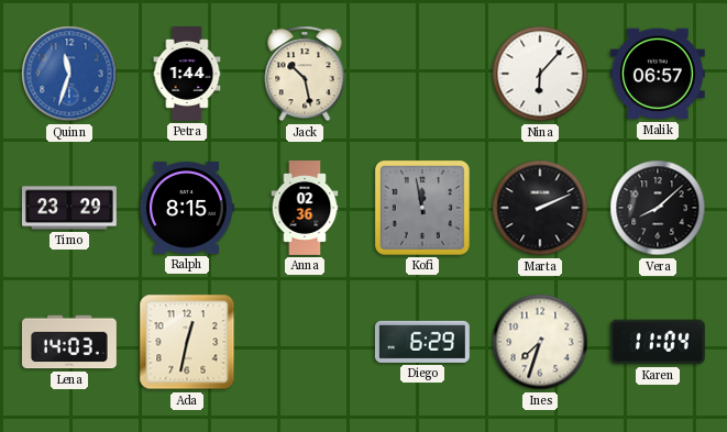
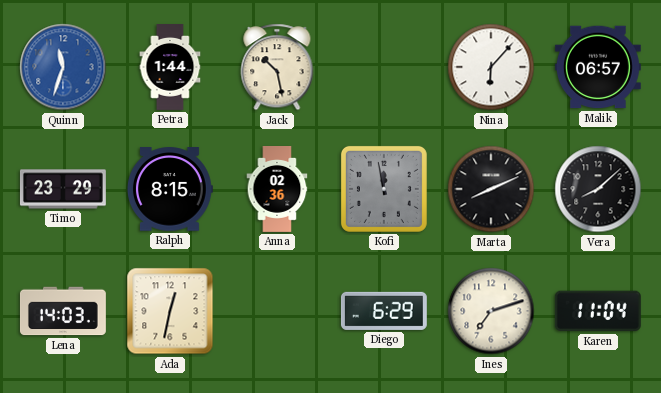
Marta: 2:11 -> 8:11 (491, 189)
Ines: 7:33 -> 7:12 (491, 311)
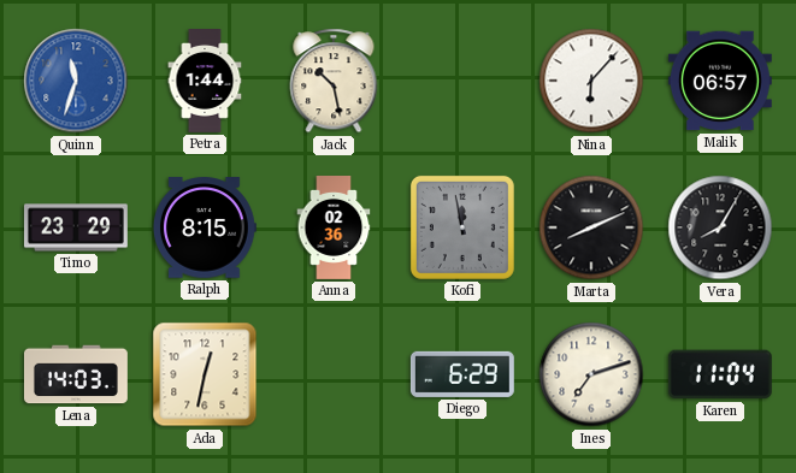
Vera: 8:08 -> 8:05 (720, 227)
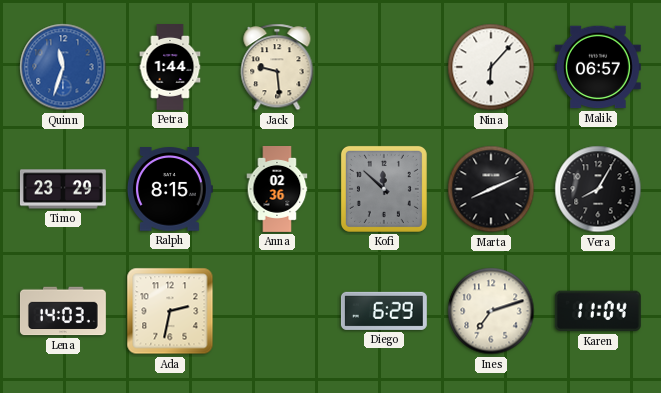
Jack: 10:28 -> 9:29 (277, 67)
Kofi: 11:58 -> 11:52 (384, 189)
Ada: 12:32 -> 2:32 (170, 311)
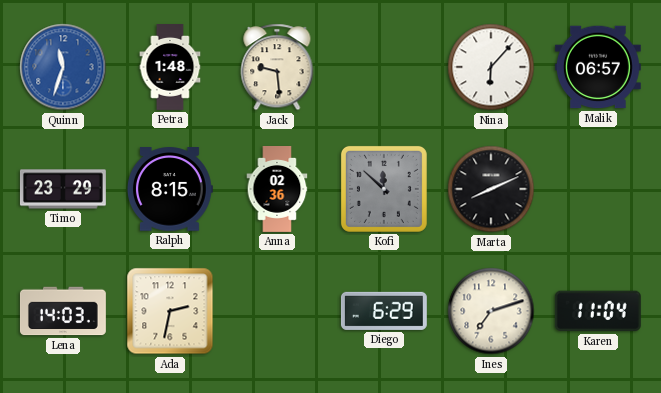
Petra: 1:44 -> 1:48 (170, 68)
Vera: 8:05 -> none (598, 189)
